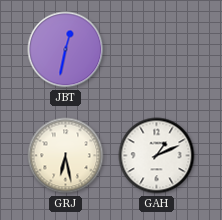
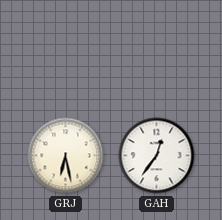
JBT: 12:32 -> none (66, 50)
GAH: 1:11 -> 12:36 (157, 156)
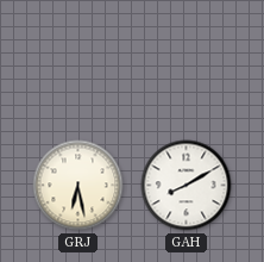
GAH: 12:36 -> 8:10 (187, 186)
